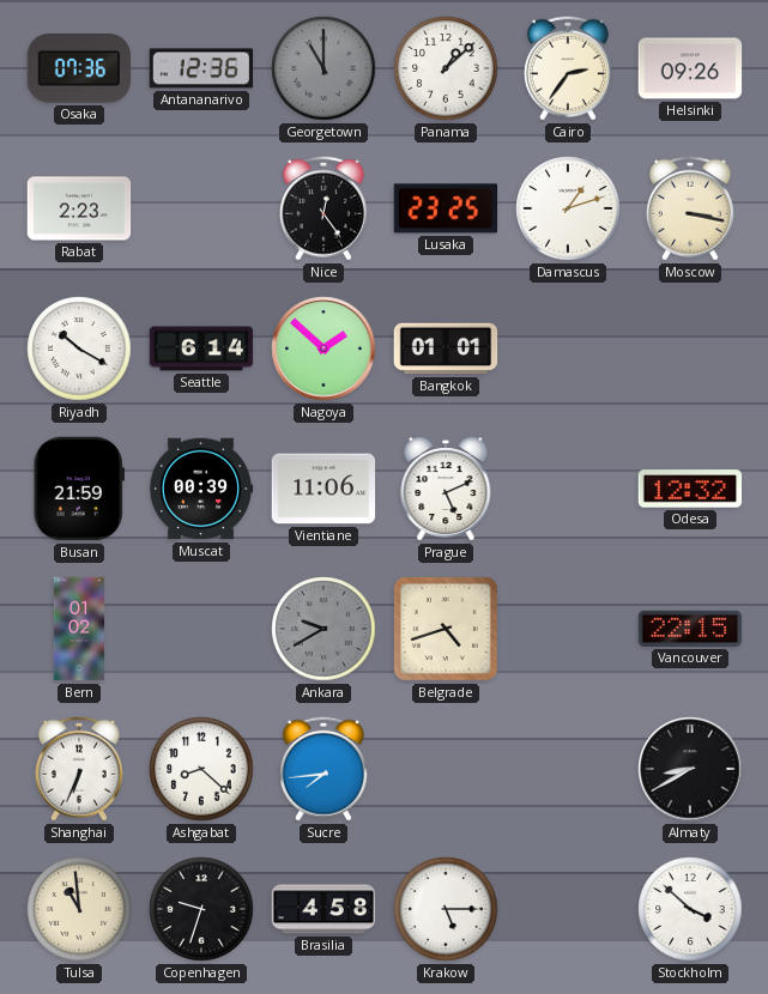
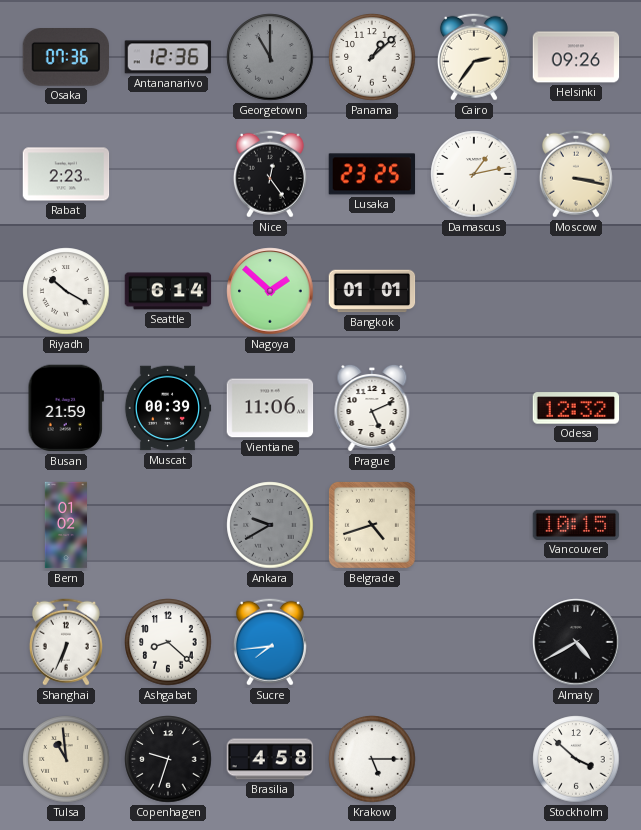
Damascus: 1:12 -> 1:13 (474, 174)
Vancouver: 22:15 -> 10:15 (576, 525)
Almaty: 8:40 -> 4:40 (576, 642)
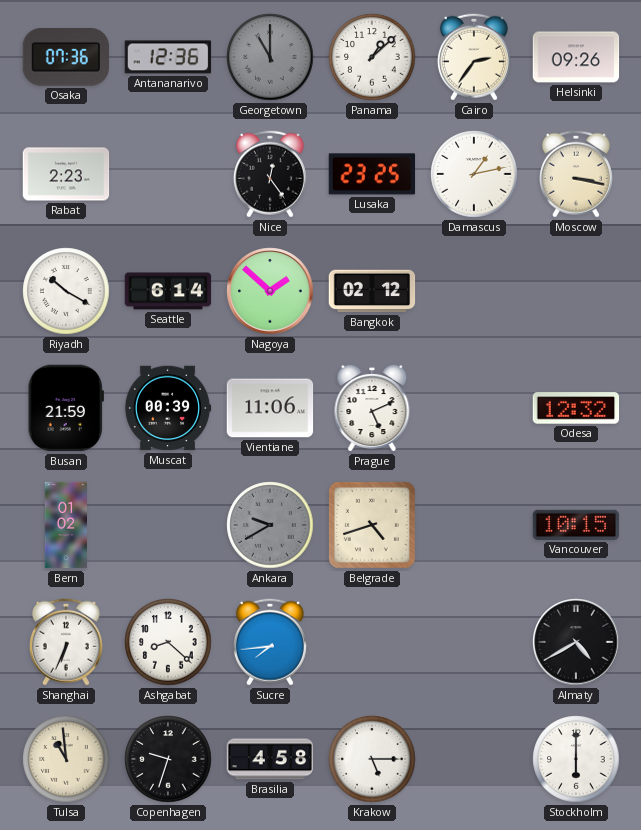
Bangkok: 01:01 -> 02:12 (372, 291)
Stockholm: 3:52 -> 6:00 (576, 759)
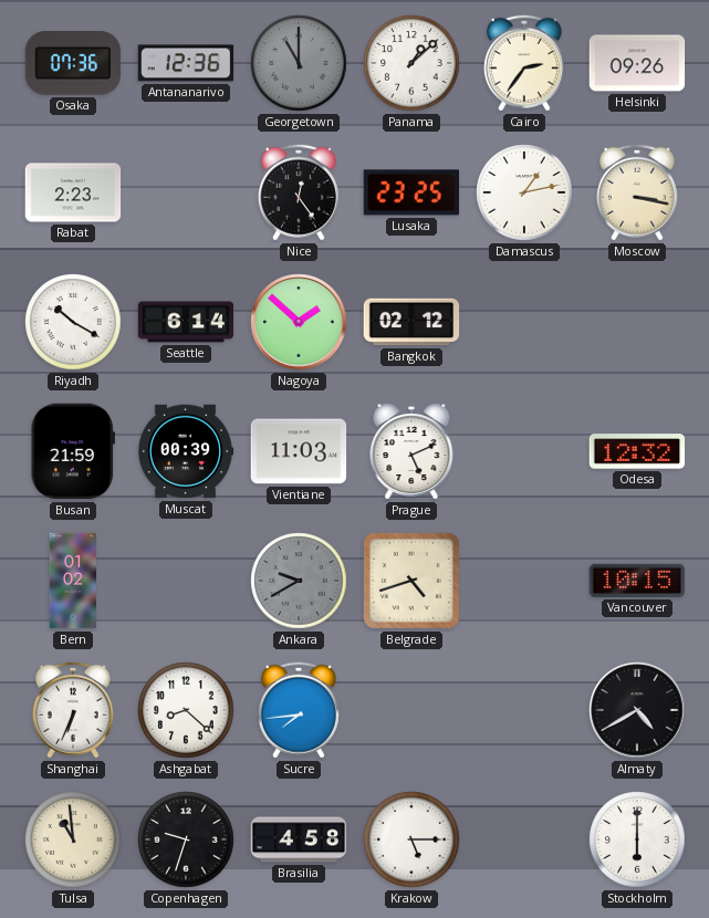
Vientiane: 11:06 -> 11:03 (299, 451)
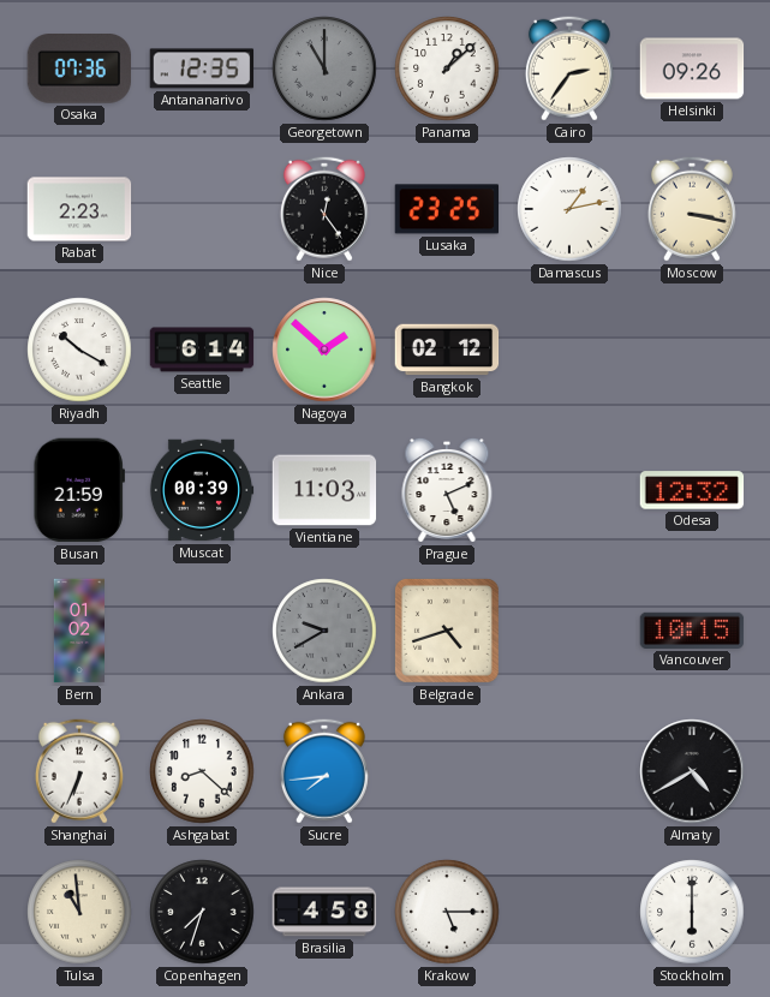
Antananarivo: 12:36 -> 12:35 (202, 68)
Copenhagen: 9:33 -> 7:33 (202, 912)
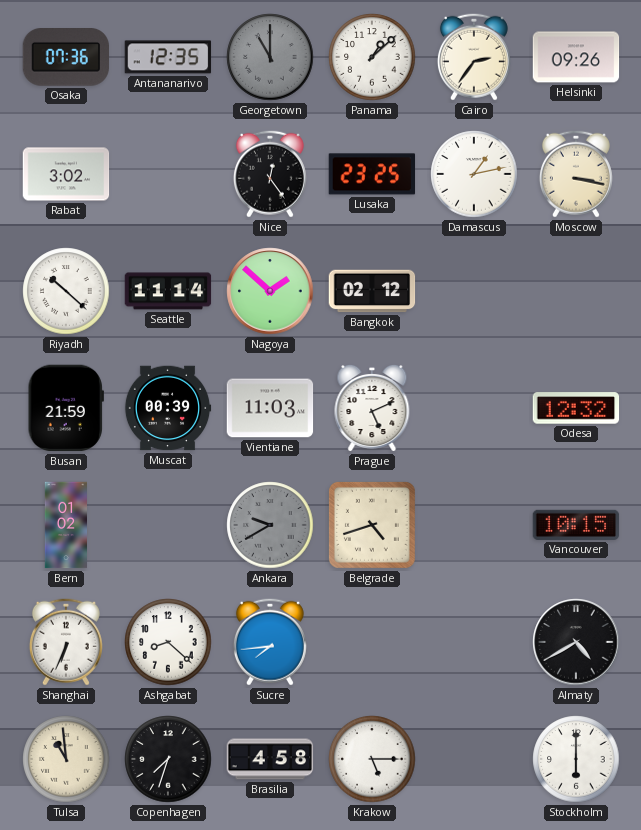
Rabat: 2:23 -> 3:02 (66, 174)
Riyadh: 10:20 -> 10:22 (66, 291)
Seattle: 6:14 -> 11:14 (168, 291)
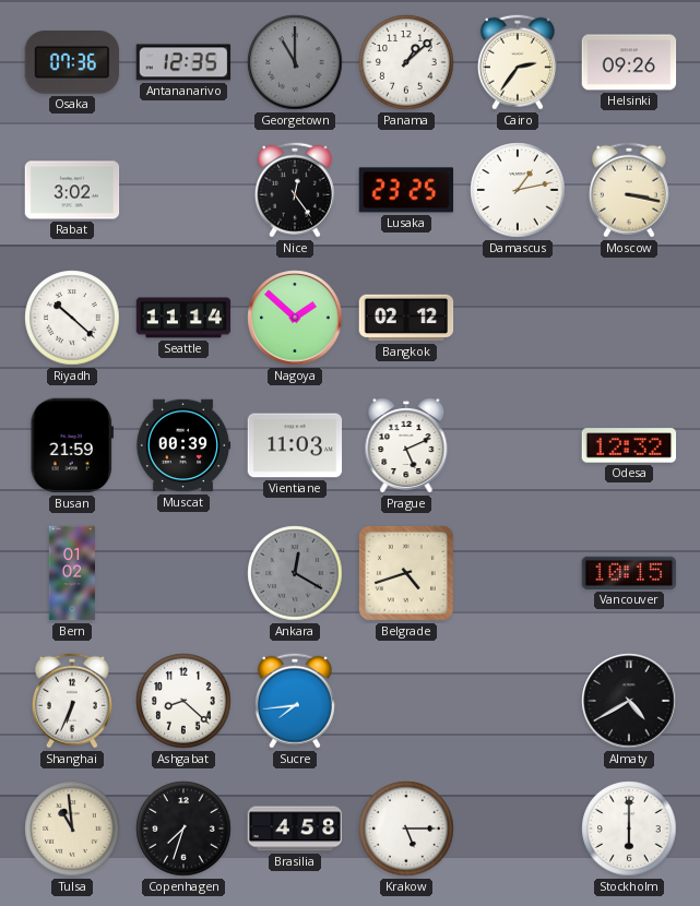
Ankara: 9:40 -> 12:20 (295, 573)
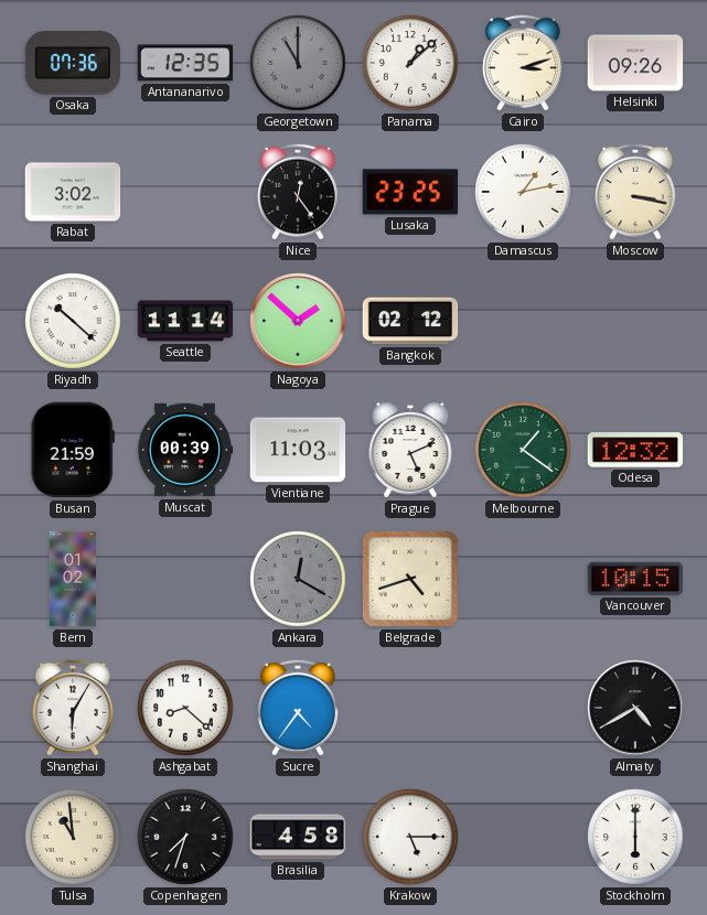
Cairo: 2:36 -> 3:12 (523, 63)
Melbourne: none -> 1:21 (523, 450)
Shanghai: 6:34 -> 6:05 (73, 708)
Sucre: 7:44 -> 4:36 (298, 708)
